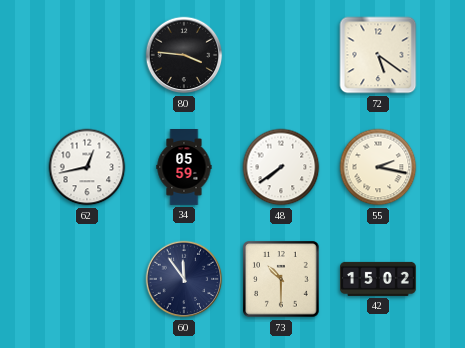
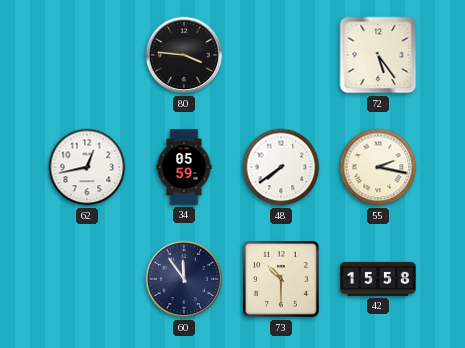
72: 5:21 -> 5:24 (378, 55)
42: 15:02 -> 15:58 (379, 279)
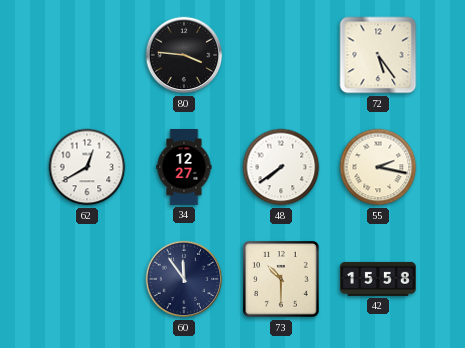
62: 12:43 -> 12:40 (87, 167)
34: 05:59 -> 12:27 (184, 168)
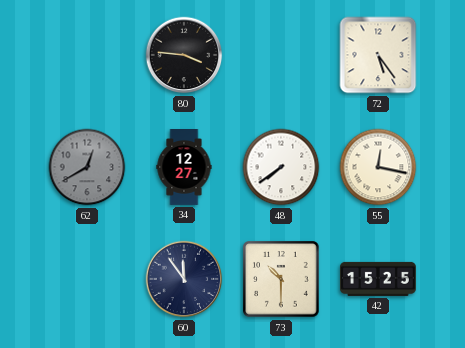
62 dial: white -> grey (87, 167)
55: 2:17 -> 12:17 (378, 167)
42: 15:58 -> 15:25 (379, 279)
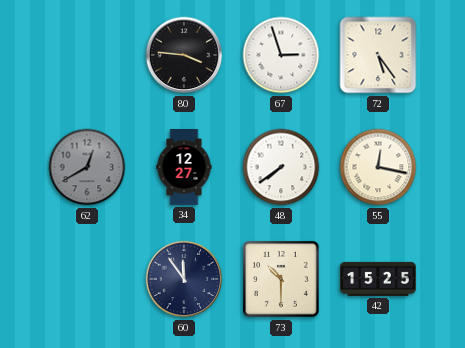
67: none -> 2:57 (281, 55)
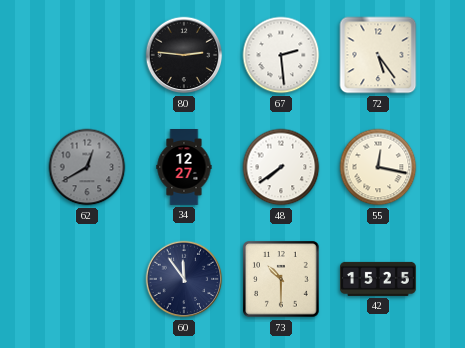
80: 3:46 -> 2:46 (184, 55)
67: 2:57 -> 2:29 (281, 55)
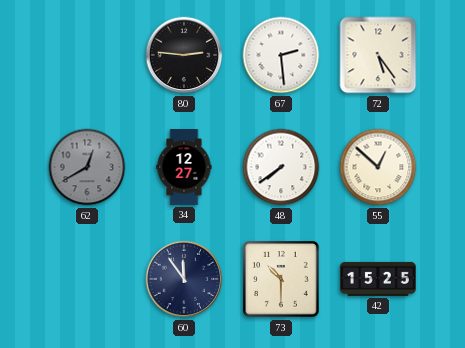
55: 12:17 -> 12:52 (378, 167)
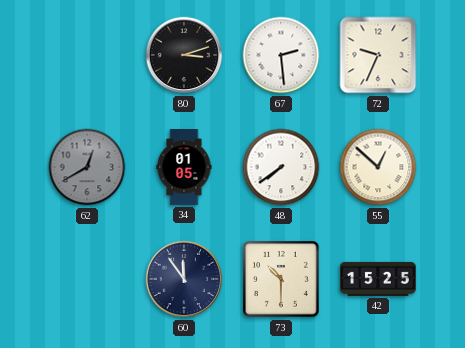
80: 2:46 -> 3:12 (184, 55)
72: 5:24 -> 9:34 (378, 55)
34: 12:27 -> 01:05 (184, 168)
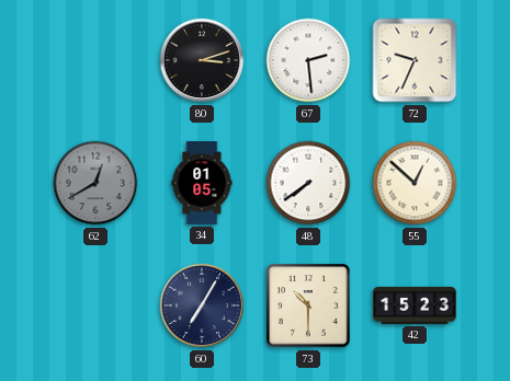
60: 11:54 -> 7:05 (202, 305)
42: 15:25 -> 15:23 (416, 305)
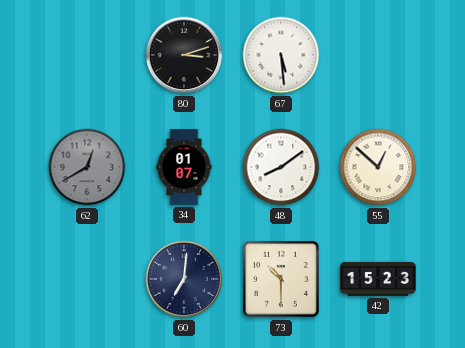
67: 2:29 -> 5:29 (281, 55)
72: 9:34 -> none (415, 60)
34: 01:05 -> 01:07 (184, 168)
48: 7:39 -> 8:09 (281, 167)
60: 7:05 -> 7:01 (184, 279)
